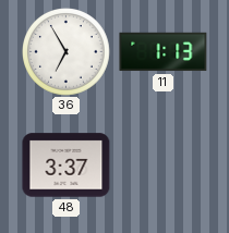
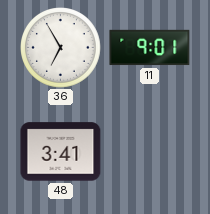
11: 1:13 -> 9:01 (150, 48)
48: 3:37 -> 3:41 (61, 152)
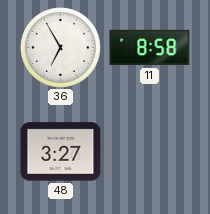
11: 9:01 -> 8:58 (150, 48)
48: 3:41 -> 3:27 (61, 152)
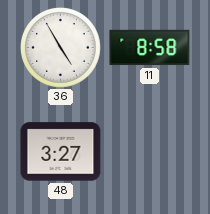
36: 6:55 -> 4:55 (61, 48)
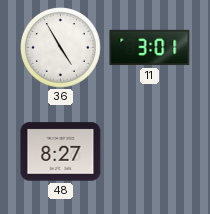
11: 8:58 -> 3:01 (150, 48)
48: 3:27 -> 8:27 (61, 152)
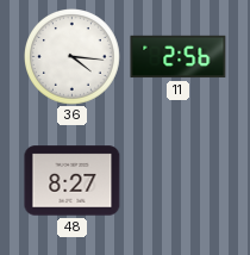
36: 4:55 -> 4:16 (73, 57)
11: 3:01 -> 2:56 (179, 57)
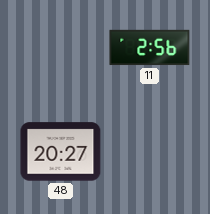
36: 4:16 -> none (73, 57)
48: 8:27 -> 20:27 (61, 152)
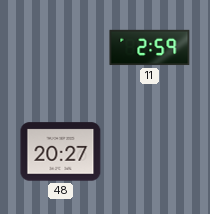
11: 2:56 -> 2:59 (150, 48)
